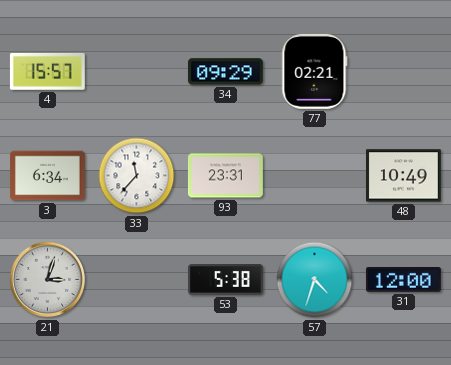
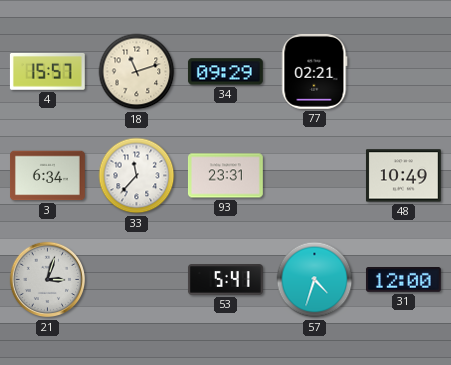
18: none -> 11:12 (137, 72)
53: 5:38 -> 5:41 (225, 280)
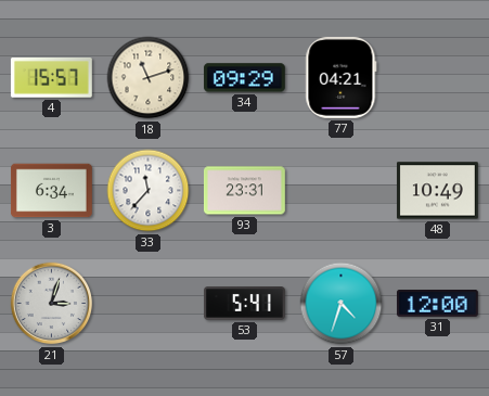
77: 02:21 -> 04:21 (342, 77)
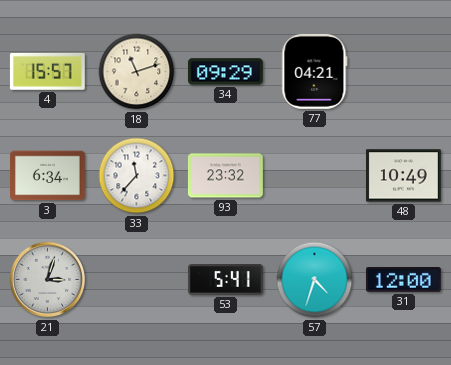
93: 23:31 -> 23:32 (225, 176)
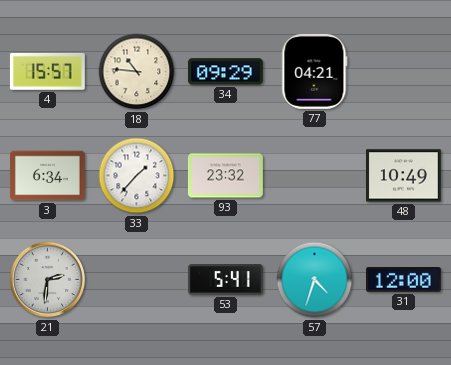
18: 11:12 -> 10:46 (137, 72)
33: 11:37 -> 1:37 (137, 176)
21: 3:03 -> 2:31 (48, 280)
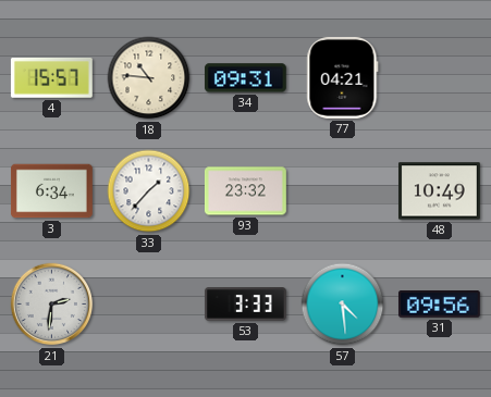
34: 09:29 -> 09:31 (245, 78)
53: 5:41 -> 3:33 (245, 305)
57: 4:33 -> 4:29 (343, 305)
31: 12:00 -> 09:56 (439, 305)
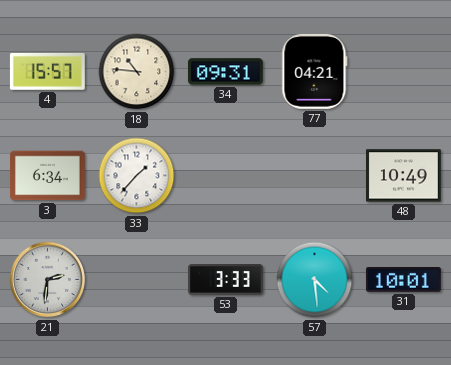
93: 23:32 -> none (245, 191)
31: 09:56 -> 10:01 (403, 280)
